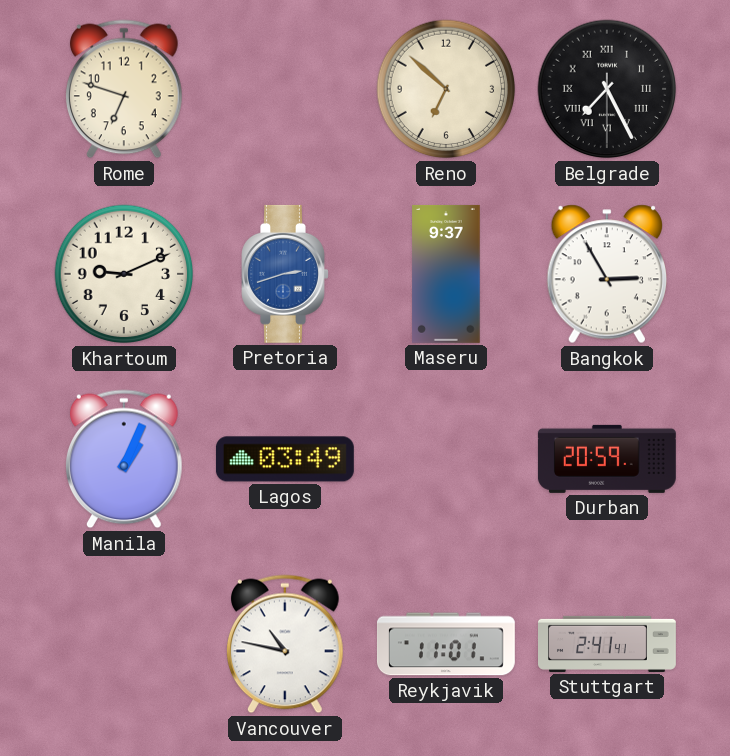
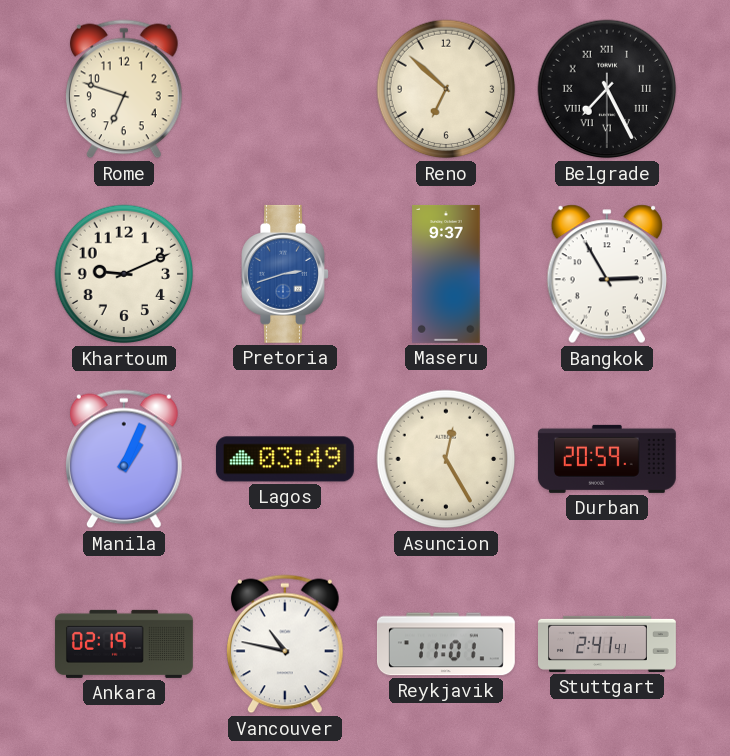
Asuncion: none -> 12:25 (446, 459)
Ankara: none -> 02:19 (124, 644)
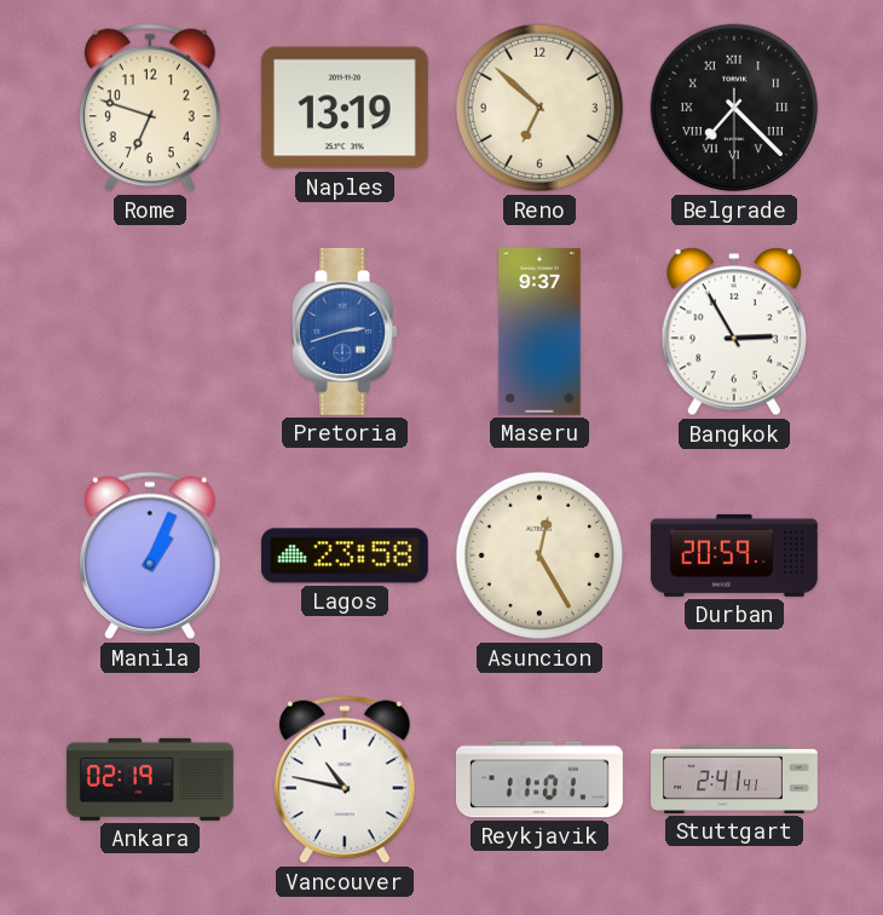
Naples: none -> 13:19 (345, 108)
Belgrade: 7:25 -> 7:22 (734, 108)
Khartoum: 9:11 -> none (124, 274)
Lagos: 03:49 -> 23:58 (345, 556)
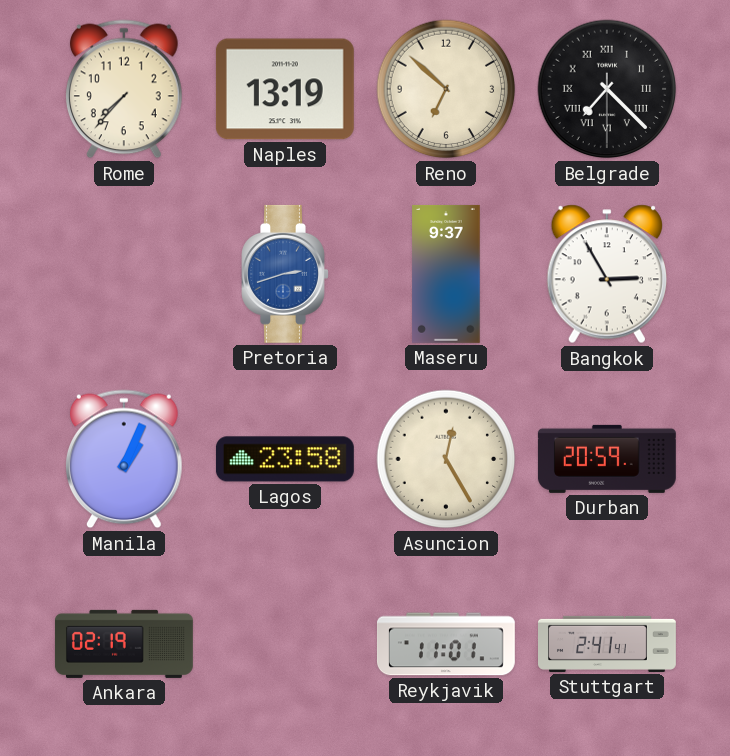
Rome: 6:48 -> 7:37 (124, 89)
Vancouver: 10:47 -> none (345, 779)
